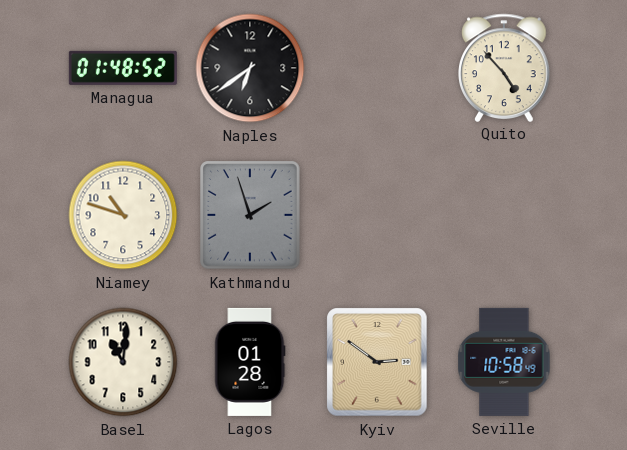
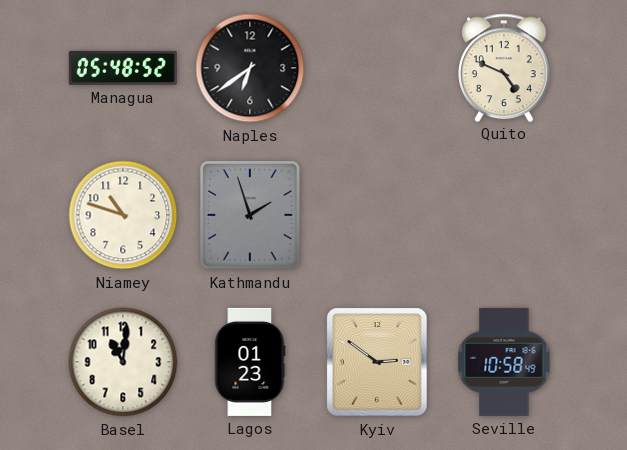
Managua: 01:48 -> 05:48 (123, 68)
Quito: 4:53 -> 4:49 (504, 67)
Lagos: 01:28 -> 01:23 (250, 362)
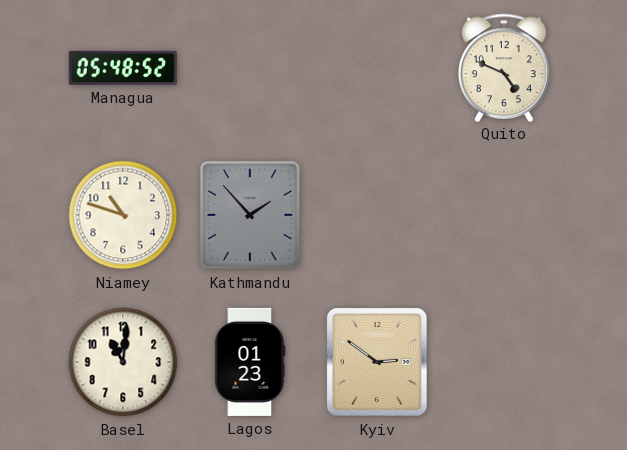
Naples: 6:39 -> none (250, 68)
Kathmandu: 1:57 -> 1:53 (250, 215)
Seville: 10:58 -> none (504, 362)
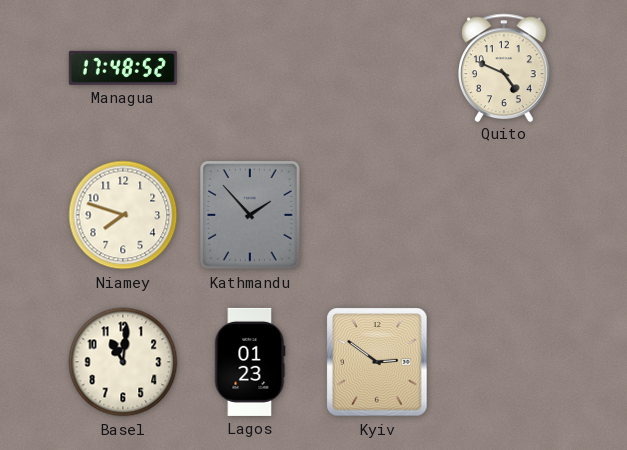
Managua: 05:48 -> 17:48 (123, 68)
Niamey: 10:48 -> 7:48 (123, 215)
